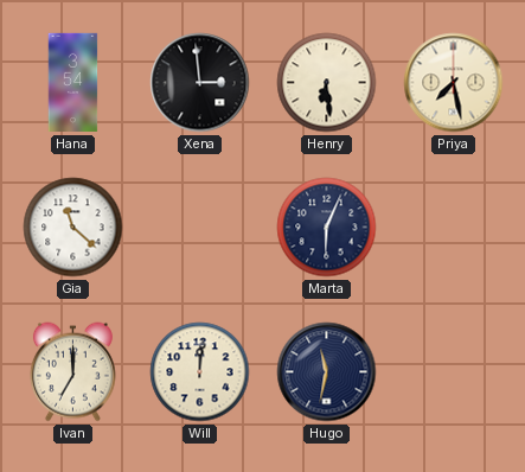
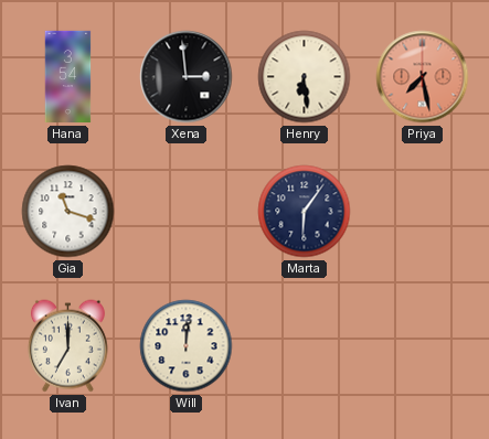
Priya dial: cream -> salmon (423, 77)
Gia: 11:22 -> 11:18 (68, 212)
Marta: 6:04 -> 6:06 (305, 212)
Hugo: 11:32 -> none (327, 372)
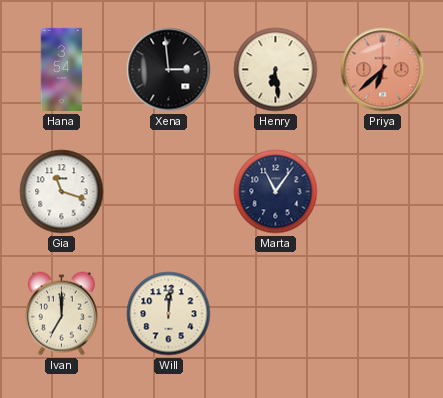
Priya: 7:28 -> 6:38 (383, 70)
Marta: 6:06 -> 11:06 (276, 192)
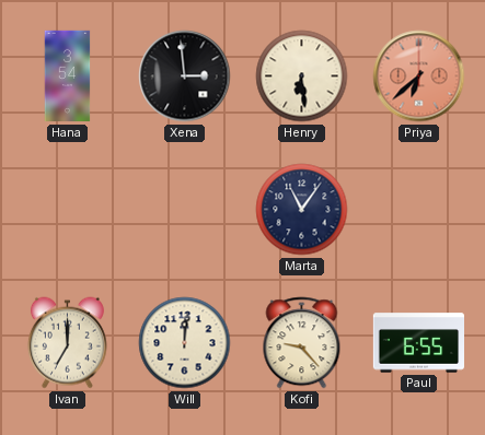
Gia: 11:18 -> none (62, 192)
Kofi: none -> 9:23 (302, 343)
Paul: none -> 6:55 (418, 343)
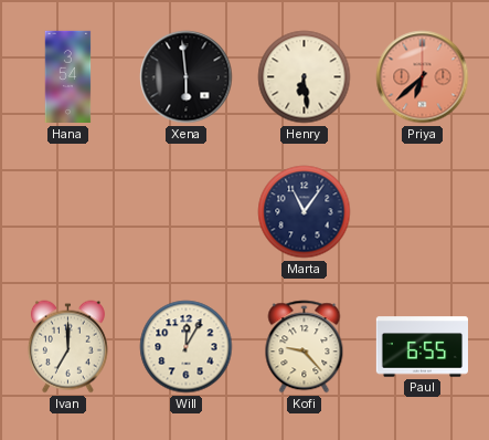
Xena: 2:59 -> 5:59 (187, 77)
Will: 12:01 -> 12:05 (187, 347)
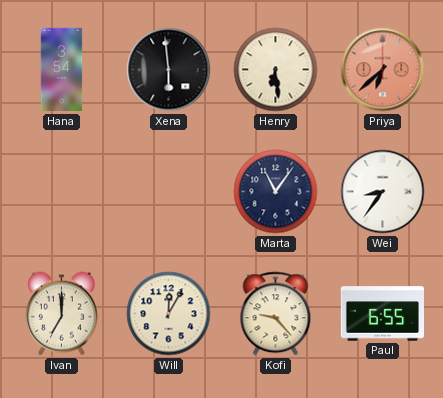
Wei: none -> 8:36 (383, 192)
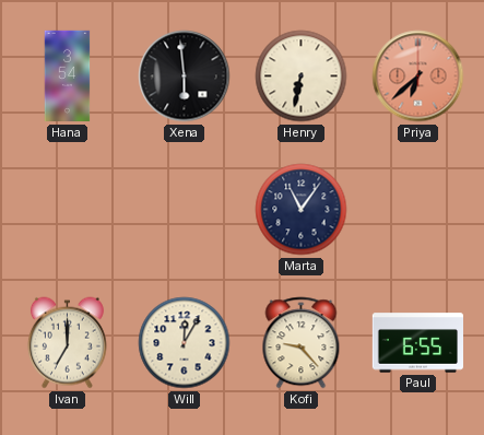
Henry: 6:29 -> 6:32 (302, 77)
Wei: 8:36 -> none (383, 192)
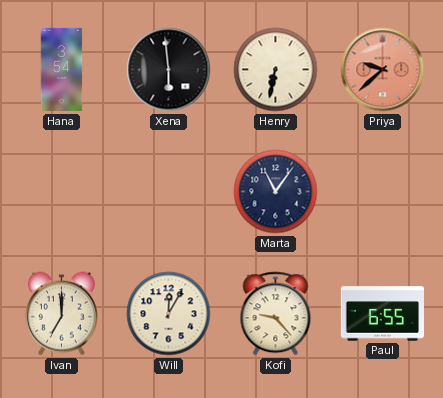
Priya: 6:38 -> 9:38 (383, 70)
